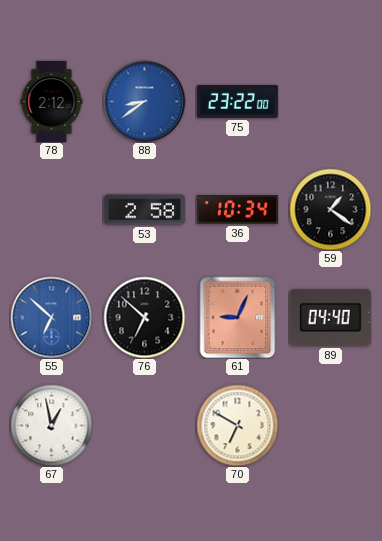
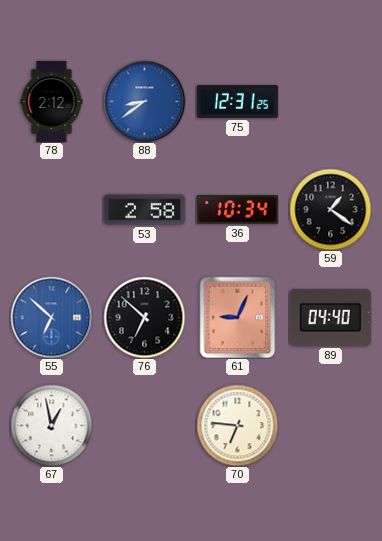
75: 23:22 -> 12:31 (237, 101)
70: 6:50 -> 6:46 (237, 425)
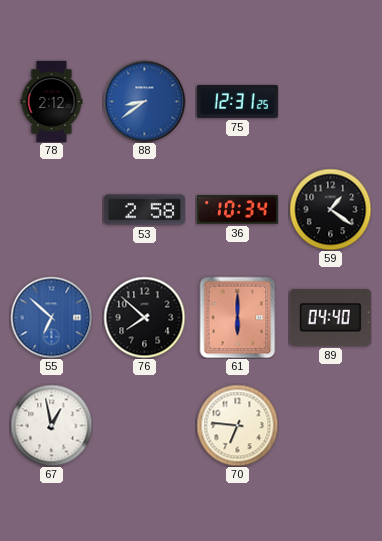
76: 6:52 -> 7:52 (144, 317)
61: 9:04 -> 6:00 (238, 317)
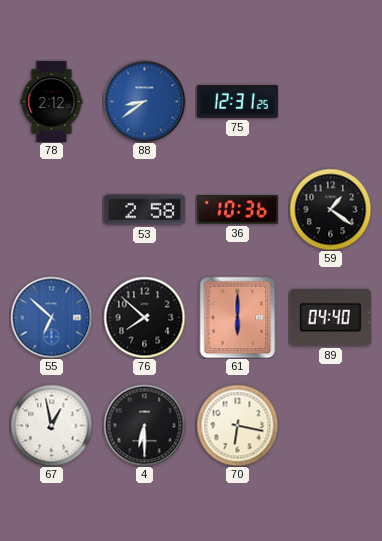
36: 10:34 -> 10:36 (237, 210)
4: none -> 6:30 (144, 425)
70: 6:46 -> 6:17 (237, 425)
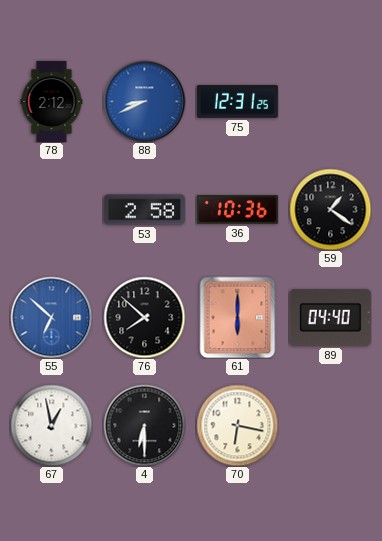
88: 8:39 -> 8:41 (144, 101)
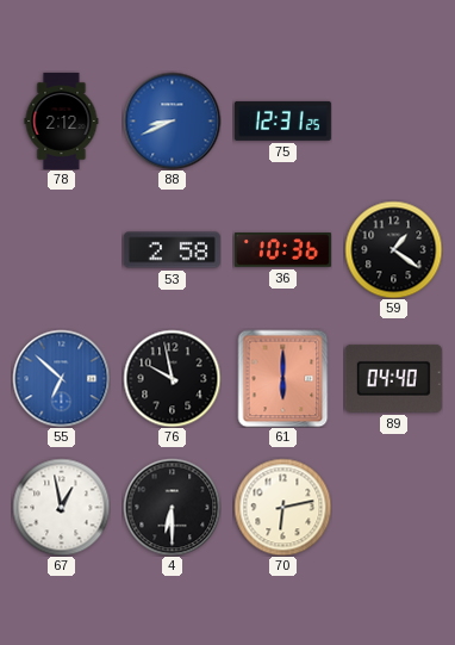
76: 7:52 -> 9:58 (172, 378)
70: 6:17 -> 6:13 (282, 507)
